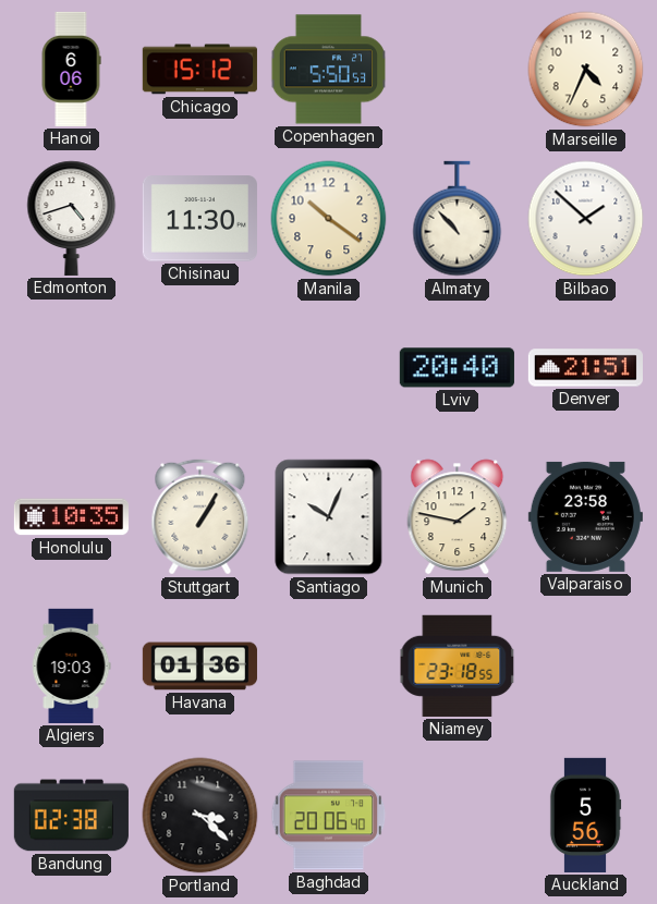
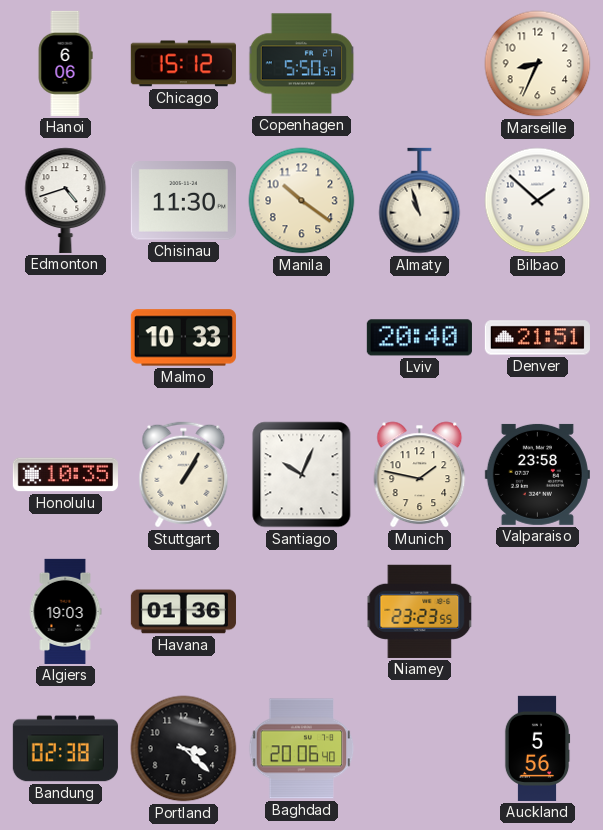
Marseille: 4:34 -> 8:34 (538, 64)
Almaty: 10:53 -> 10:57 (420, 201)
Malmo: none -> 10:33 (183, 338)
Niamey: 23:18 -> 23:23 (420, 611)
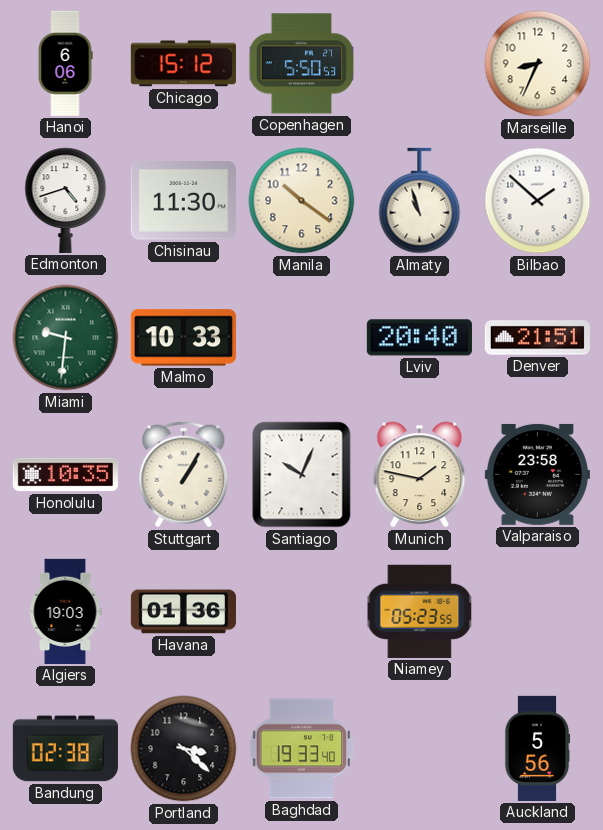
Miami: none -> 9:31 (66, 338)
Niamey: 23:23 -> 05:23 (420, 611)
Baghdad: 20:06 -> 19:33 (302, 749)
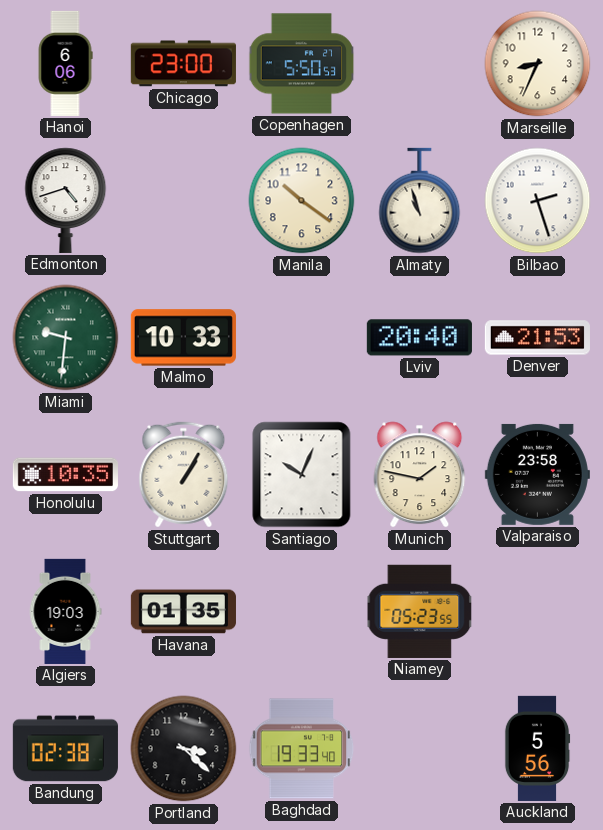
Chicago: 15:12 -> 23:00 (183, 64)
Chisinau: 11:30 -> none (183, 201)
Bilbao: 1:52 -> 2:27 (538, 201)
Denver: 21:51 -> 21:53 (537, 338)
Havana: 01:36 -> 01:35 (183, 612)
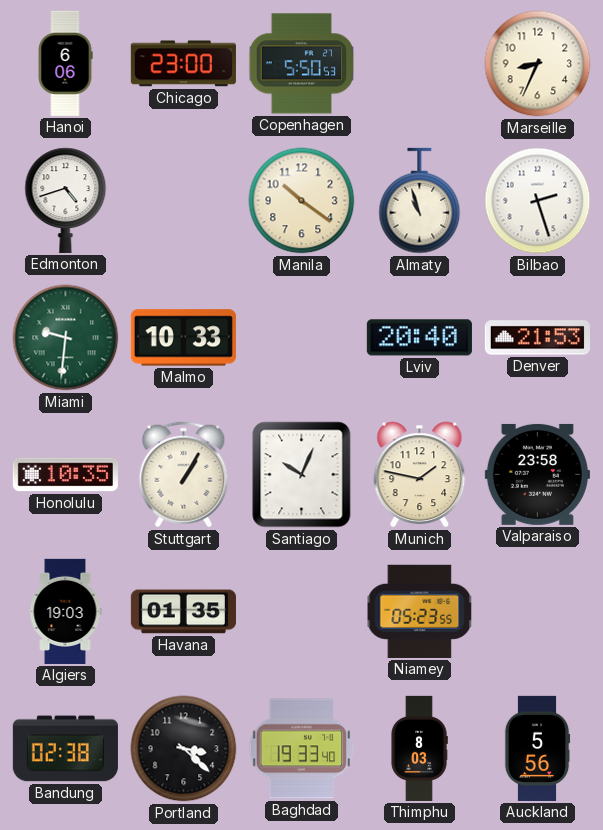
Thimphu: none -> 8:03 (419, 748)
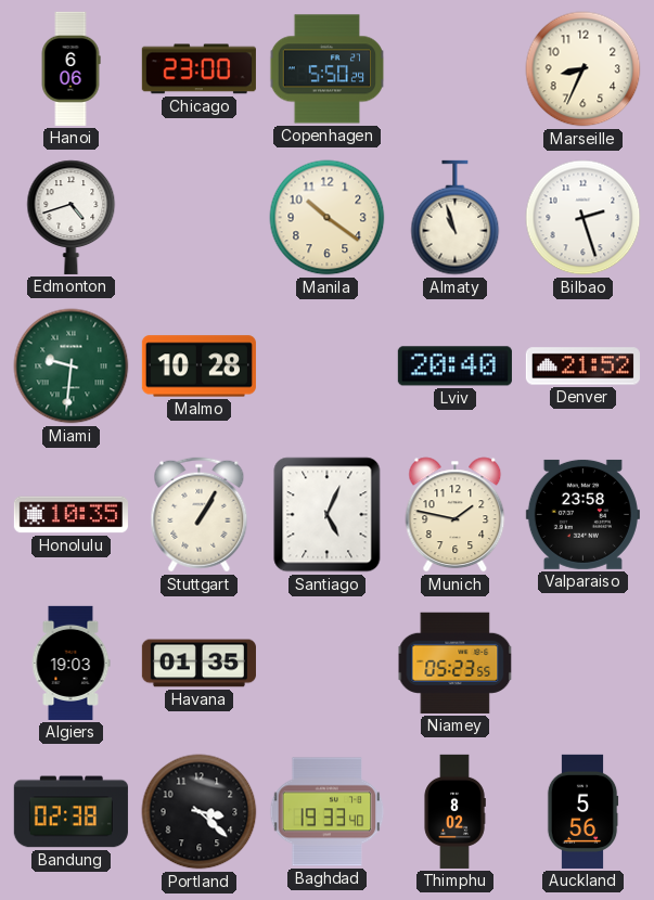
Copenhagen: 5:50:53 -> 5:50:29 (328, 69)
Malmo: 10:33 -> 10:28 (198, 367)
Denver: 21:53 -> 21:52 (582, 367)
Santiago: 10:04 -> 5:04 (328, 515)
Thimphu: 8:03 -> 8:02 (454, 811)
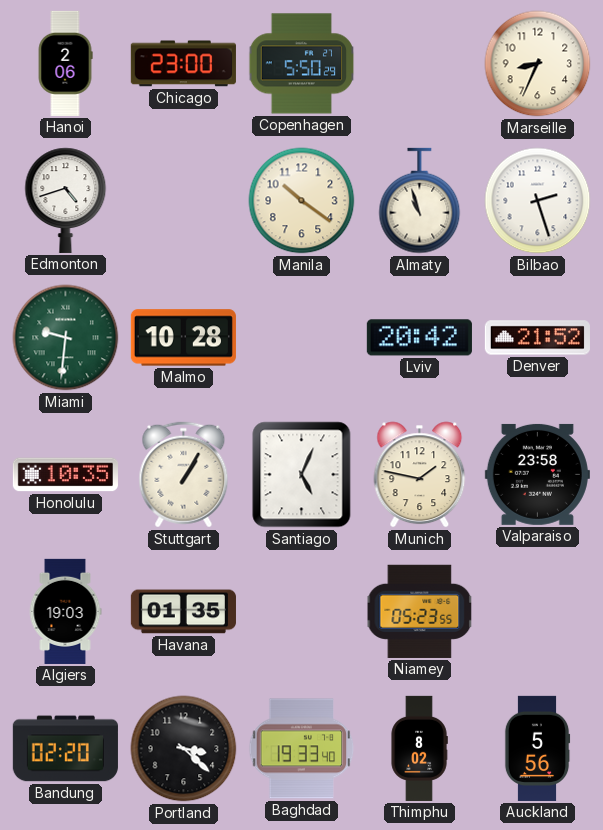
Hanoi: 6:06 -> 2:06 (65, 63)
Lviv: 20:40 -> 20:42 (419, 338)
Bandung: 02:38 -> 02:20 (65, 749)
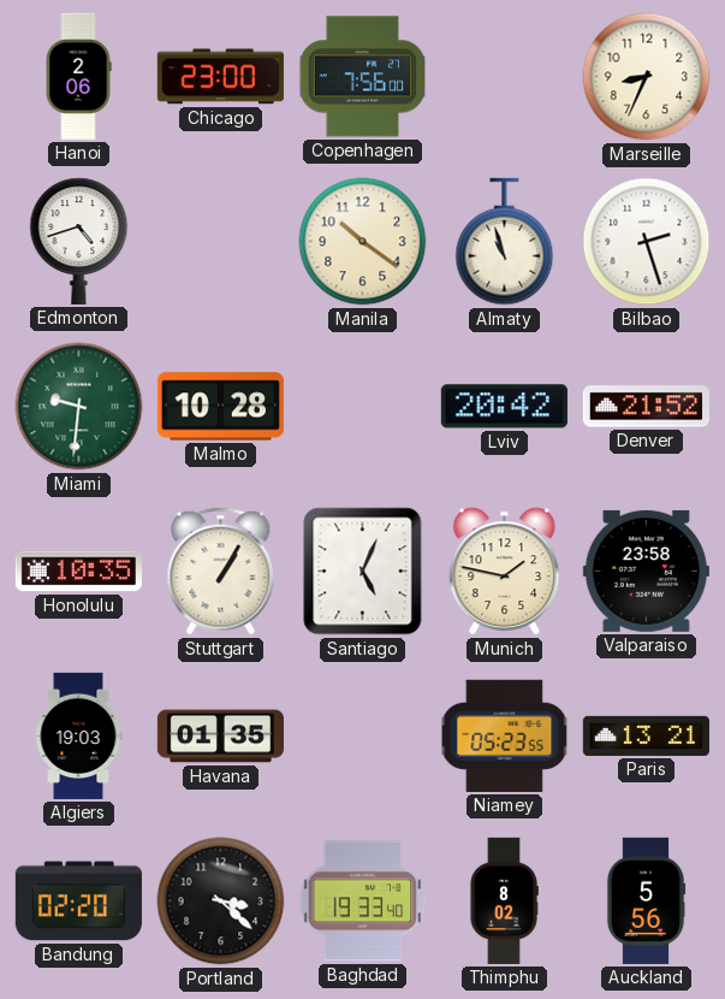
Copenhagen: 5:50 -> 7:56 (363, 77)
Paris: none -> 13:21 (646, 735)
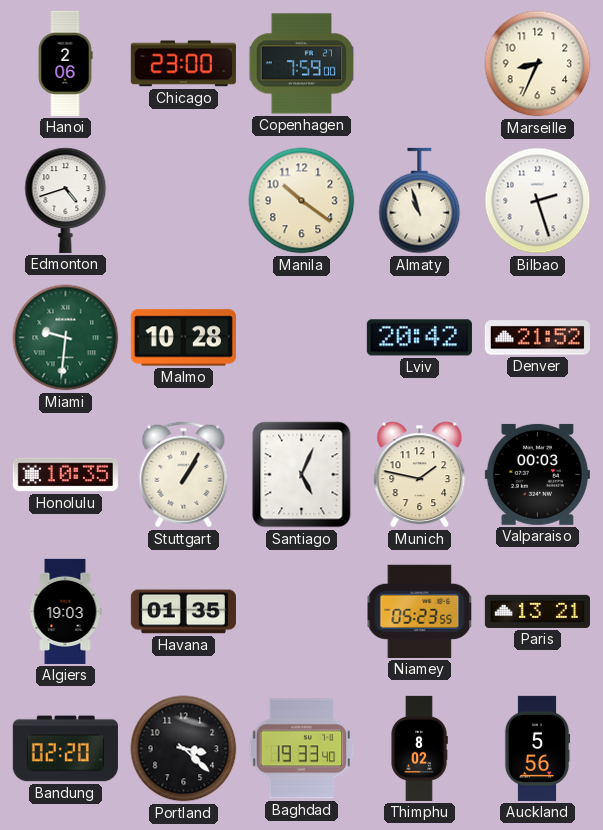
Copenhagen: 7:56 -> 7:59 (302, 64)
Valparaiso: 23:58 -> 00:03 (537, 474)
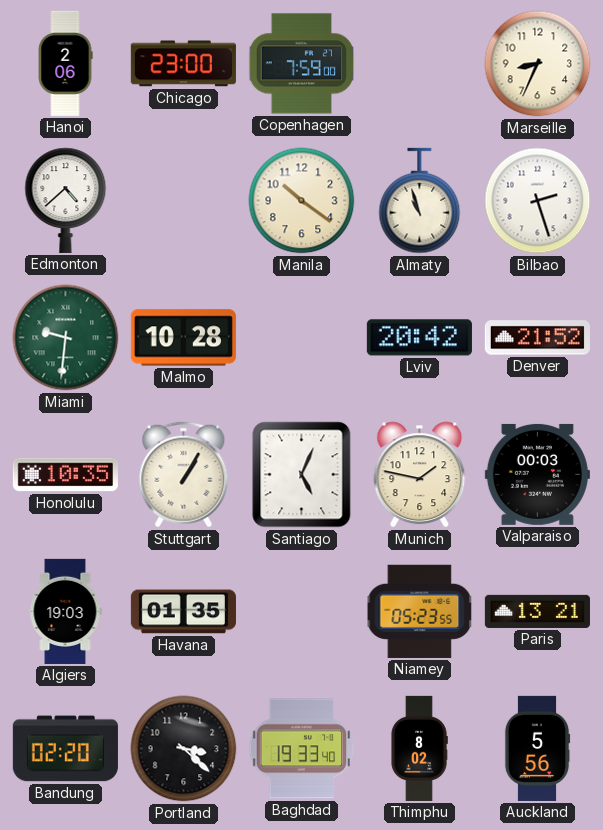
Edmonton: 4:42 -> 4:38 (66, 200)
